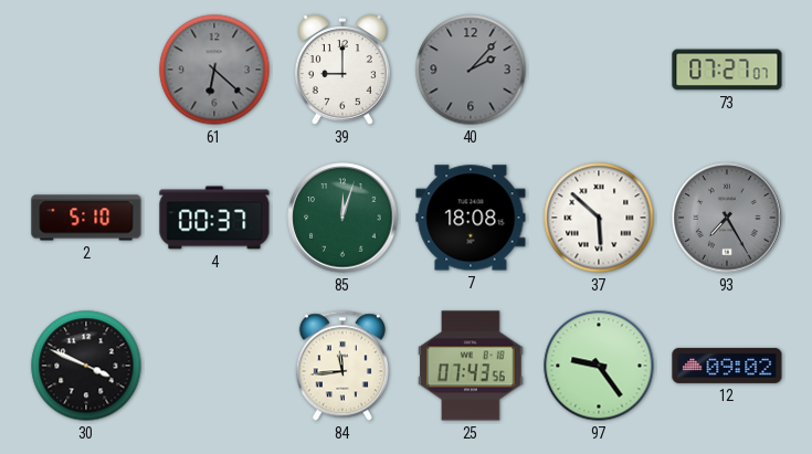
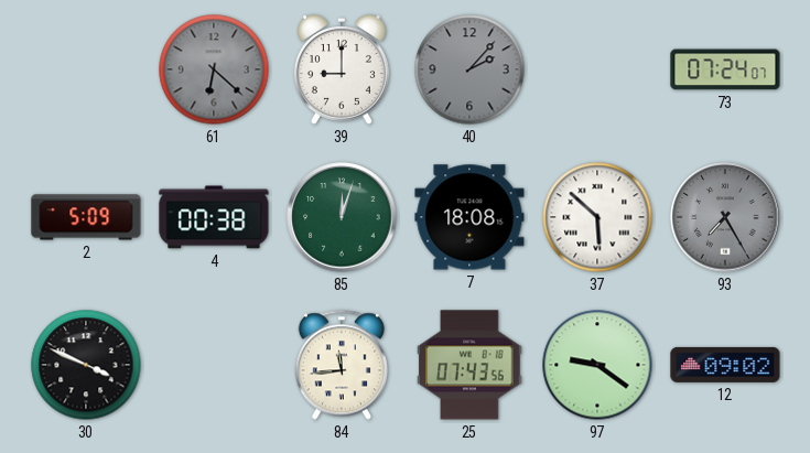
73: 07:27 -> 07:24 (725, 69)
2: 5:10 -> 5:09 (86, 217)
4: 00:37 -> 00:38 (214, 217)
97: 9:24 -> 9:21 (597, 365)
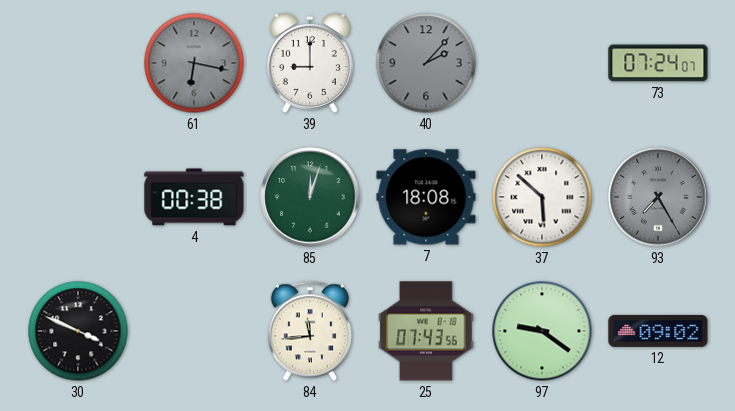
61: 6:22 -> 6:17 (194, 63)
2: 5:09 -> none (86, 217)
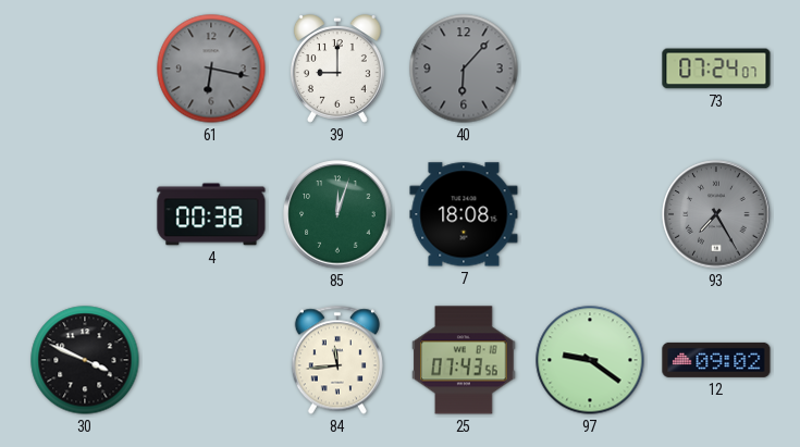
40: 2:07 -> 6:07 (464, 69)
37: 5:52 -> none (542, 197)
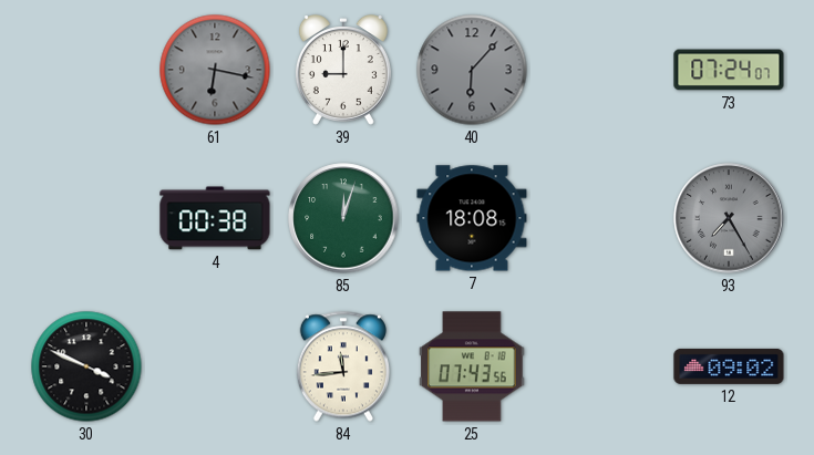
97: 9:21 -> none (590, 360)
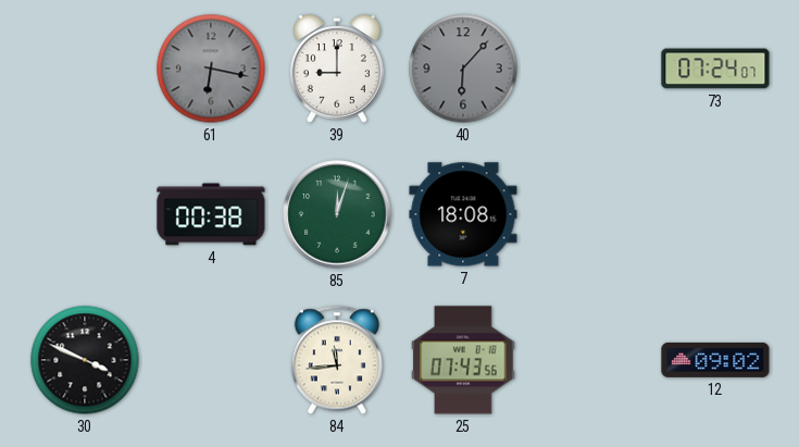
93: 7:25 -> none (729, 218)
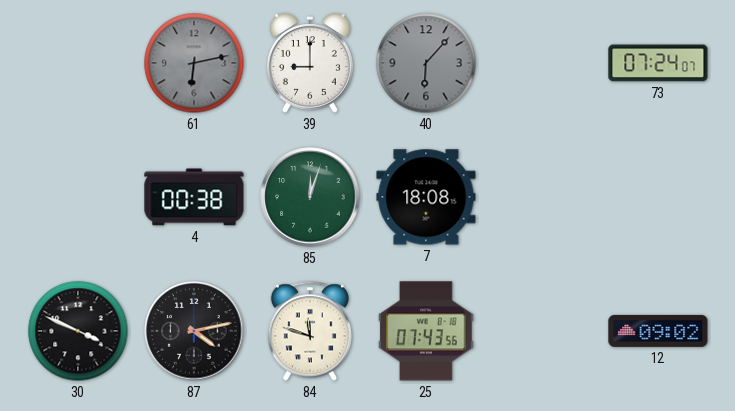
61: 6:17 -> 6:13 (194, 63)
87: none -> 4:13 (194, 331)
84: 11:44 -> 11:48 (310, 331)
